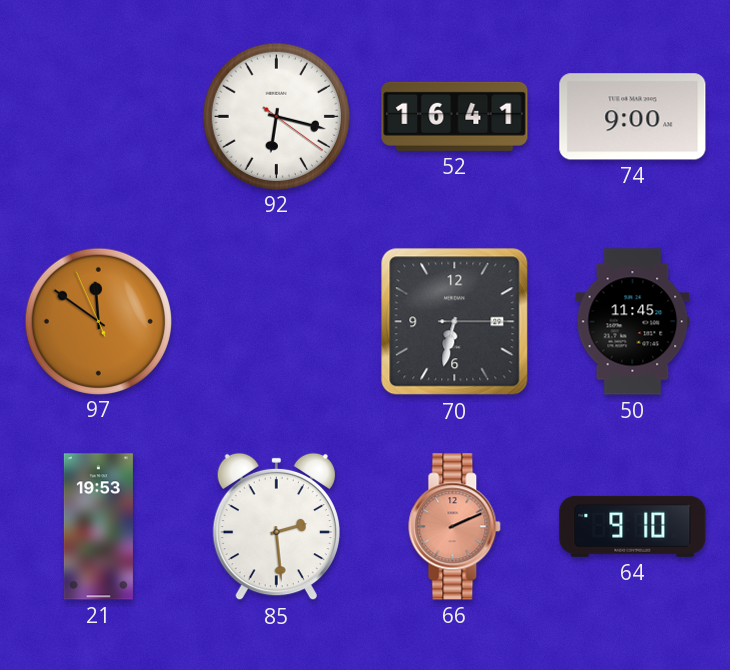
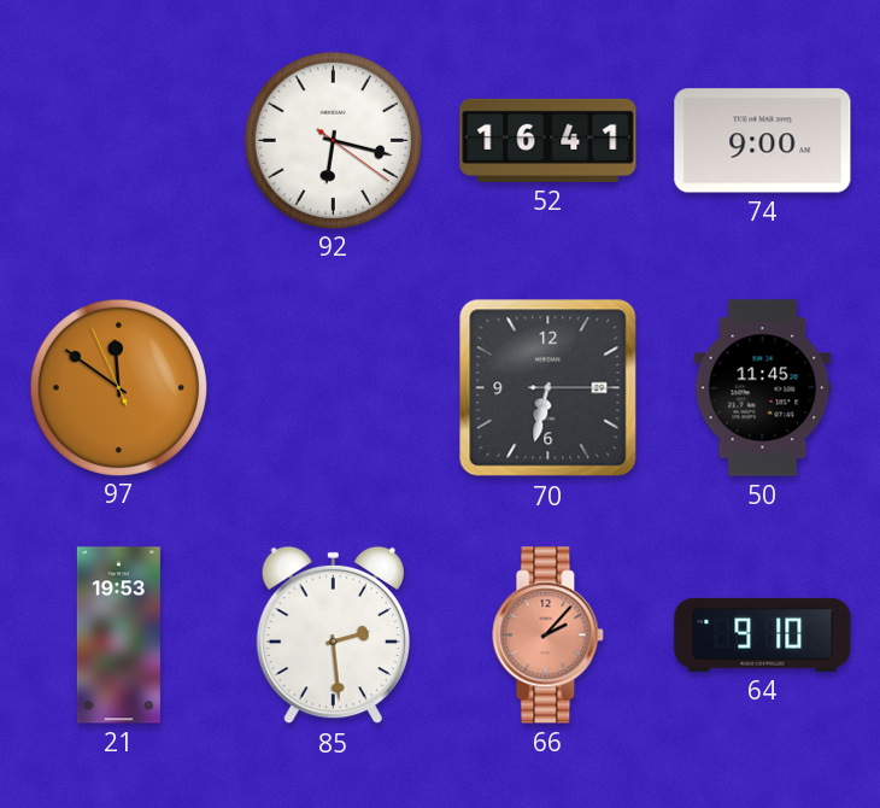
66: 2:11 -> 2:07 (548, 636)
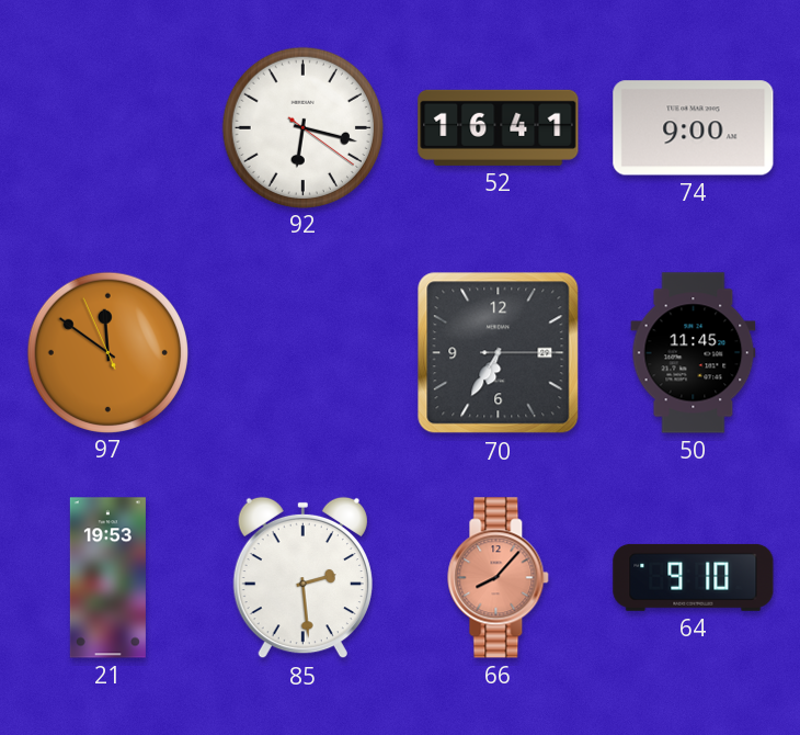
70: 6:32 -> 6:35 (499, 353)
66: 2:07 -> 8:07 (499, 578)
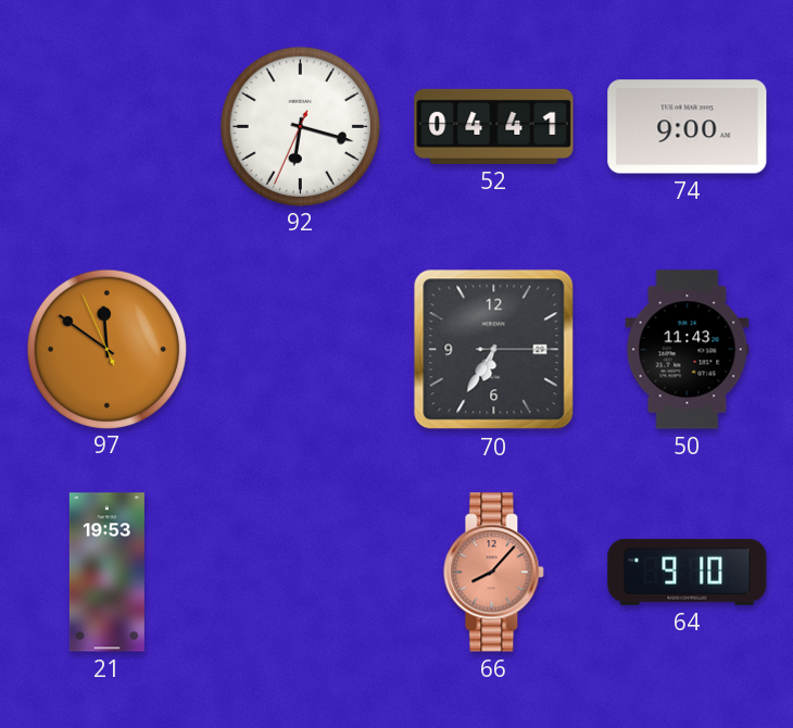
92: 6:17:21 -> 6:17:34 (300, 126)
52: 16:41 -> 04:41 (494, 126)
50: 11:45 -> 11:43 (688, 350)
85: 2:29 -> none (302, 578)
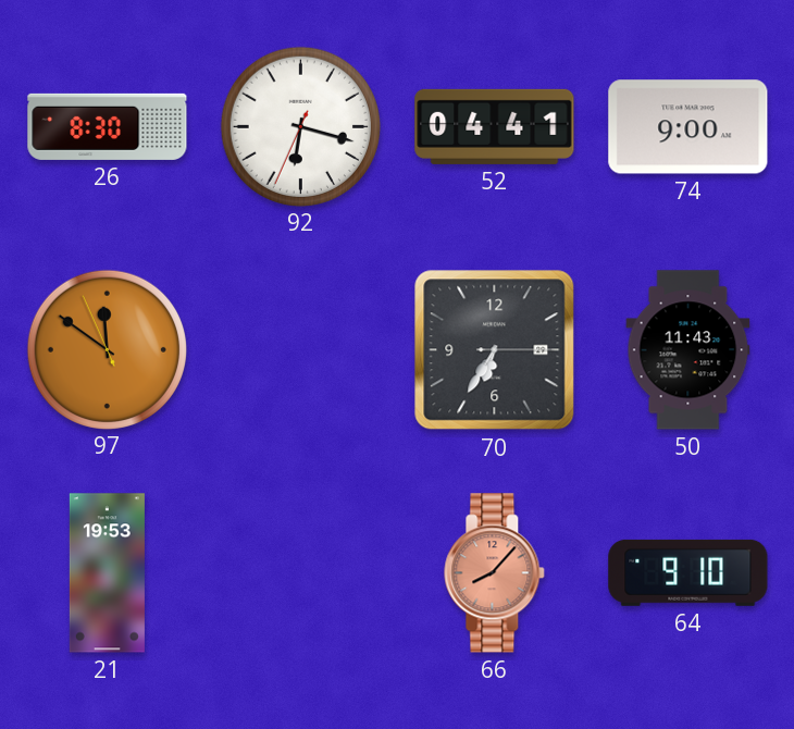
26: none -> 8:30 (108, 126)
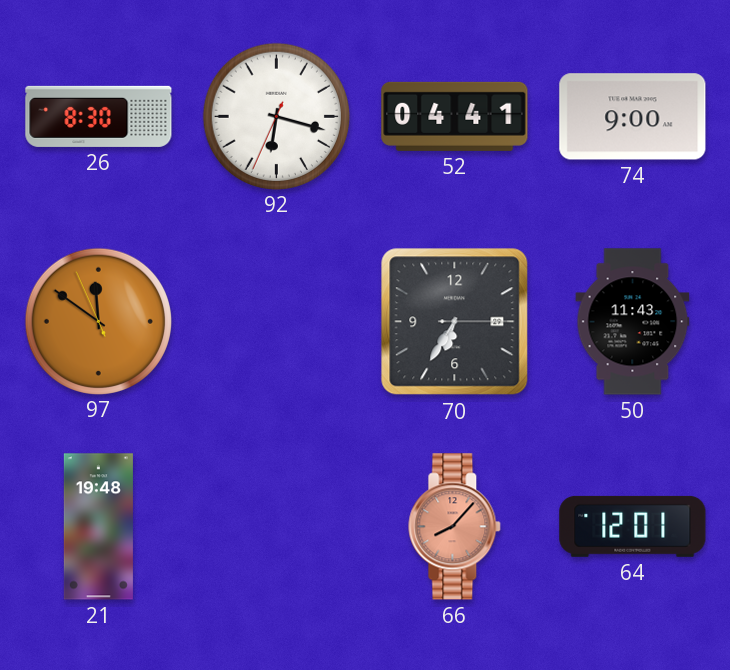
21: 19:53 -> 19:48 (98, 527)
64: 9:10 -> 12:01 (633, 526)
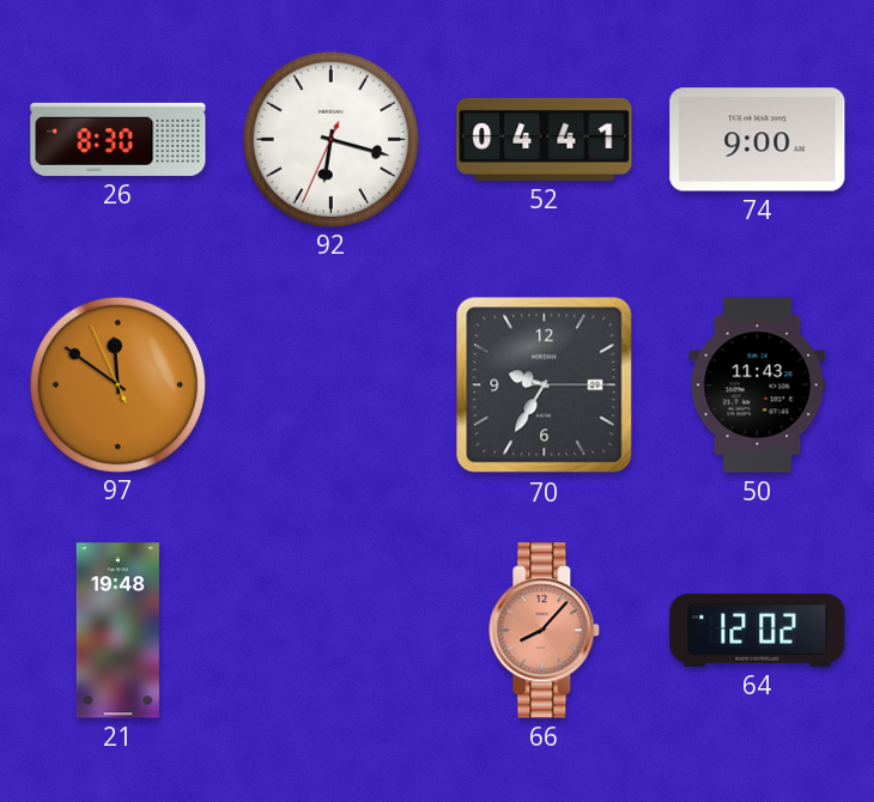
70: 6:35 -> 9:35 (545, 385)
64: 12:01 -> 12:02 (758, 630)
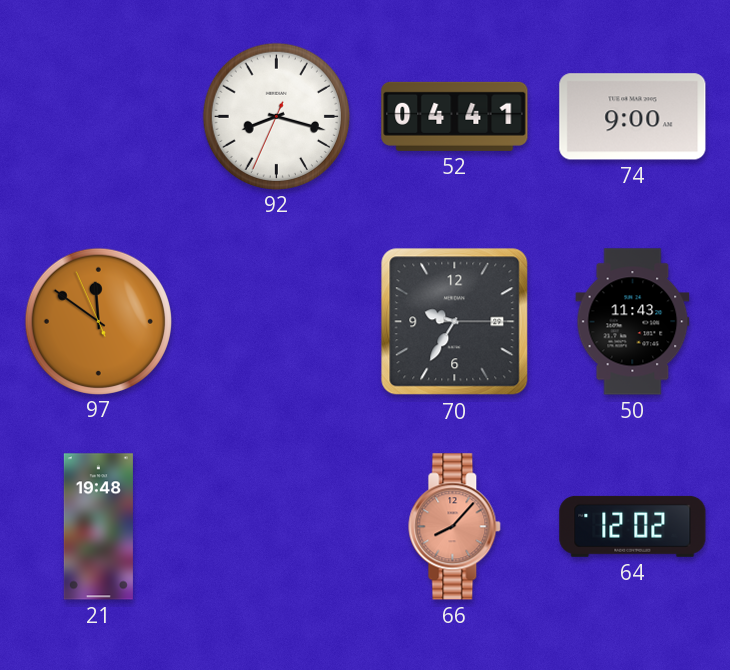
26: 8:30 -> none (119, 139)
92: 6:17 -> 8:17 (276, 116)
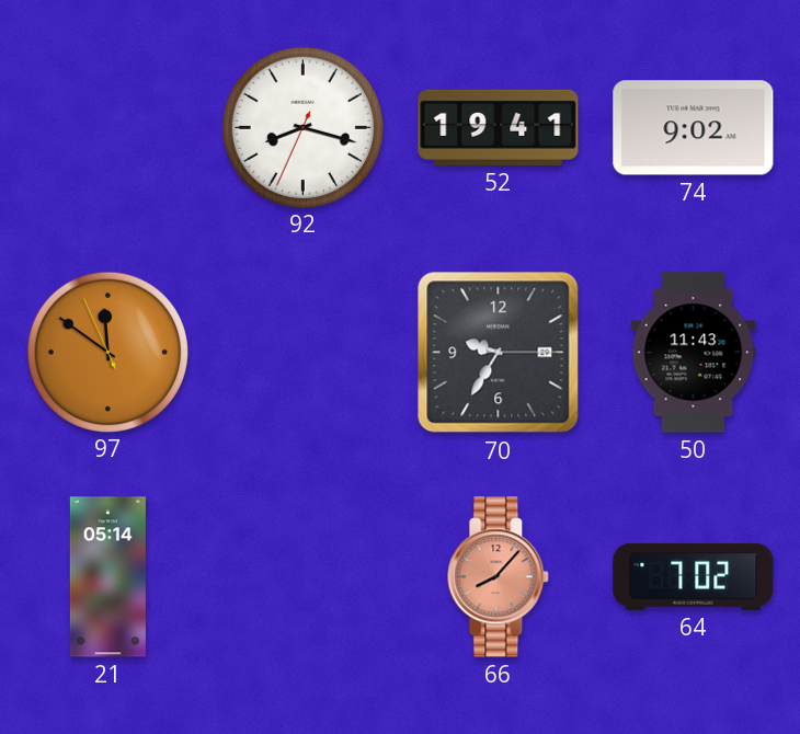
52: 04:41 -> 19:41 (499, 127)
74: 9:00 -> 9:02 (694, 128)
21: 19:48 -> 05:14 (107, 577)
64: 12:02 -> 7:02 (694, 576)
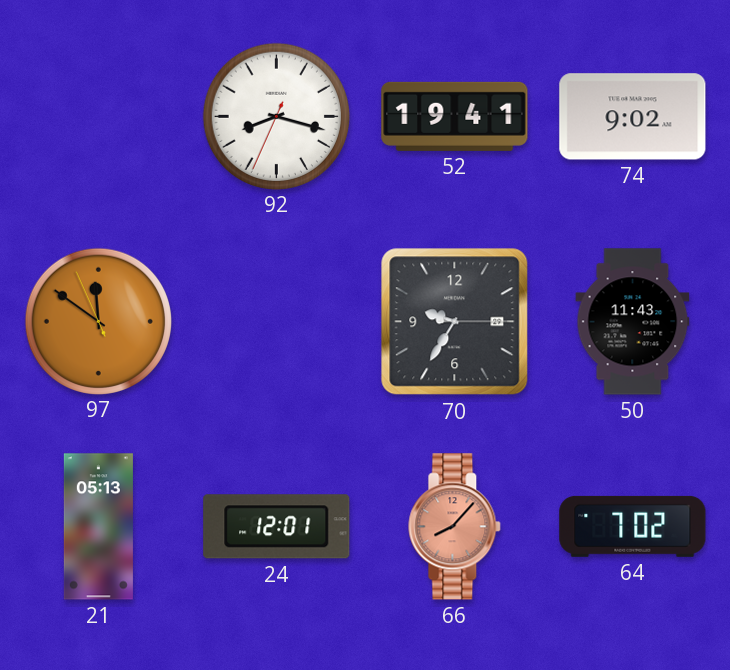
21: 05:14 -> 05:13 (98, 527)
24: none -> 12:01 (277, 527)
